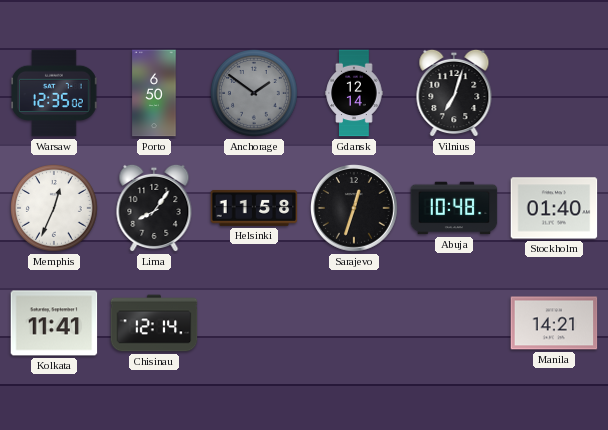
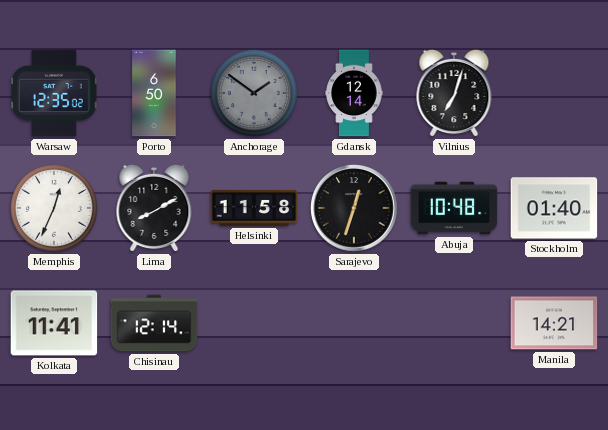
Lima: 8:06 -> 8:10 (154, 208)
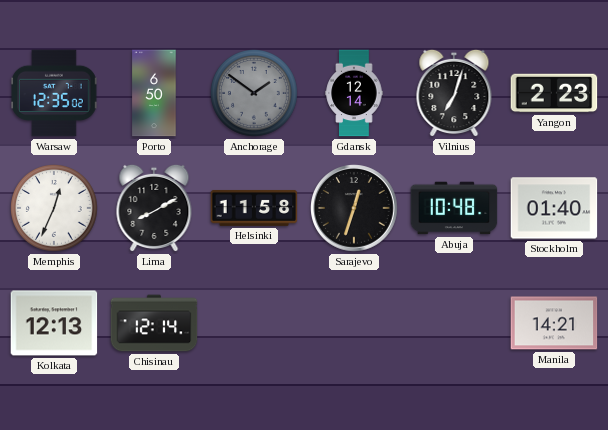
Yangon: none -> 2:23 (554, 93)
Kolkata: 11:41 -> 12:13 (54, 323)
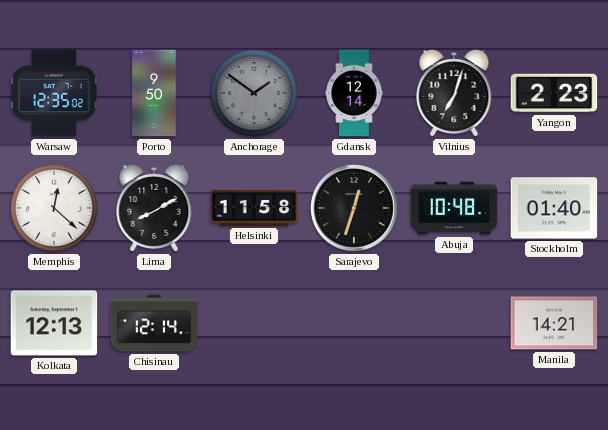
Porto: 6:50 -> 9:50 (154, 93)
Memphis: 12:34 -> 12:22 (55, 209)
